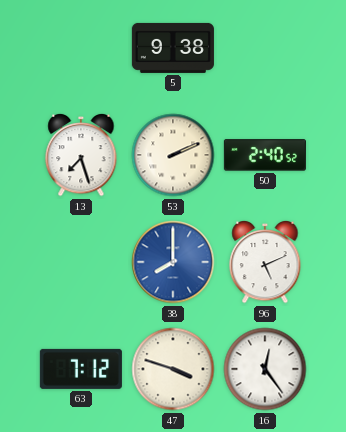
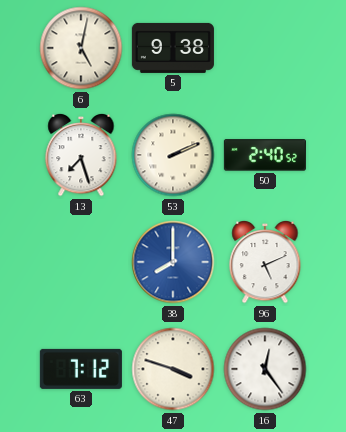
6: none -> 5:02 (81, 48)
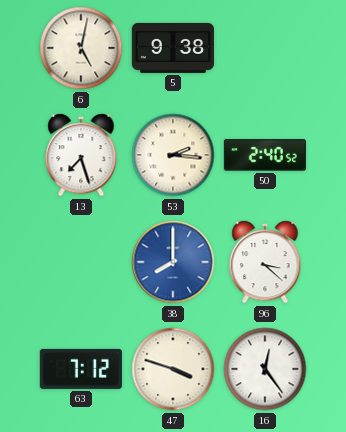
53: 2:11 -> 2:16 (173, 155)
96: 5:11 -> 3:22 (265, 262)
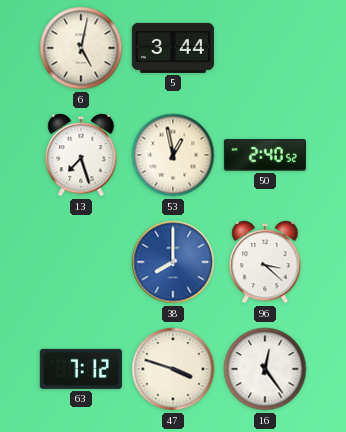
5: 9:38 -> 3:44 (173, 48)
53: 2:16 -> 12:58 (173, 155)
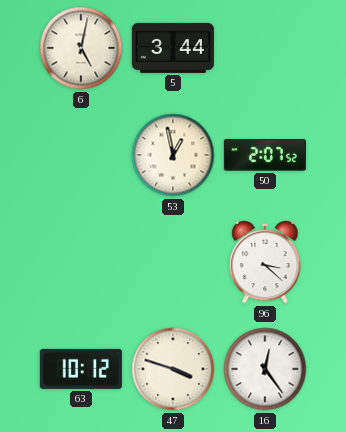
13: 7:27 -> none (81, 155)
50: 2:40 -> 2:07 (265, 155)
38: 8:00 -> none (173, 262)
63: 7:12 -> 10:12 (81, 369)
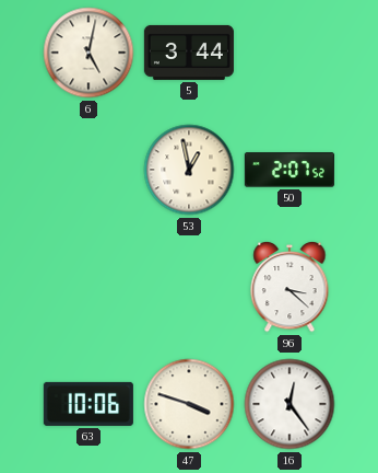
63: 10:12 -> 10:06 (88, 404)
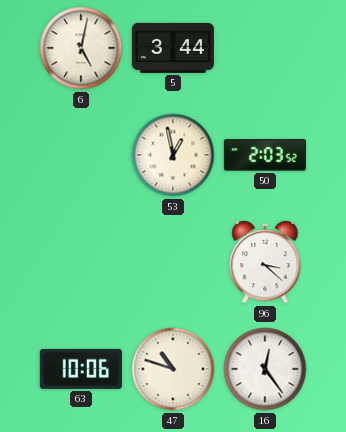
50: 2:07 -> 2:03 (265, 155)
47: 3:48 -> 10:48 (173, 369)
